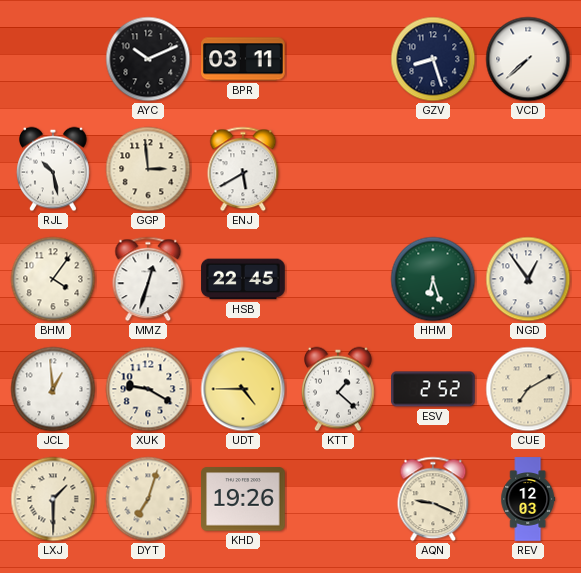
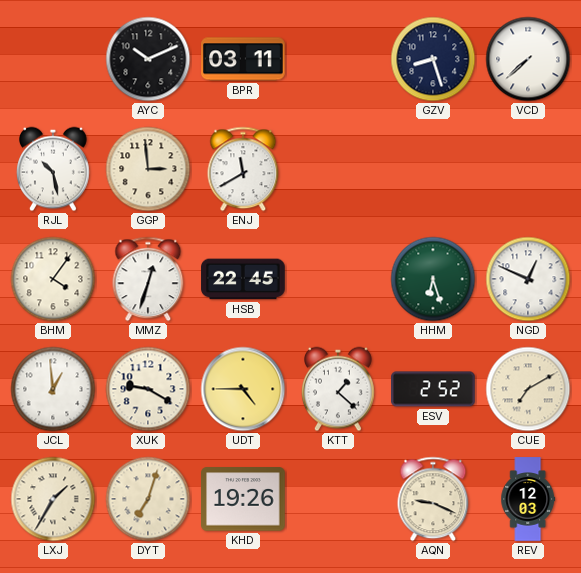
ENJ: 5:40 -> 11:40 (243, 169)
NGD: 12:54 -> 12:49 (528, 279)
LXJ: 1:30 -> 1:35 (53, 499)
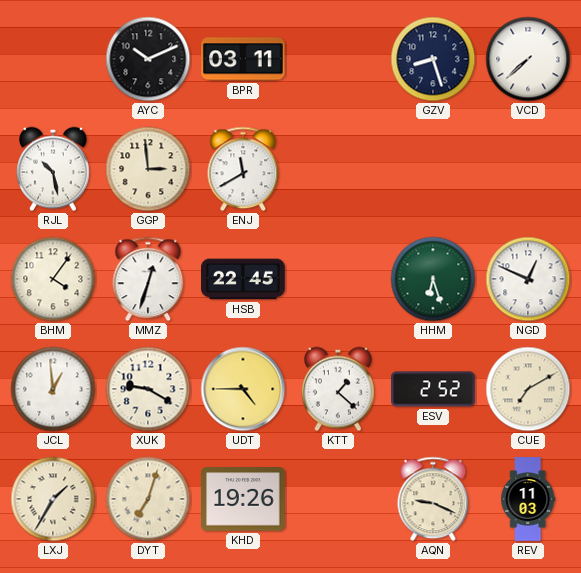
REV: 12:03 -> 11:03 (528, 499)
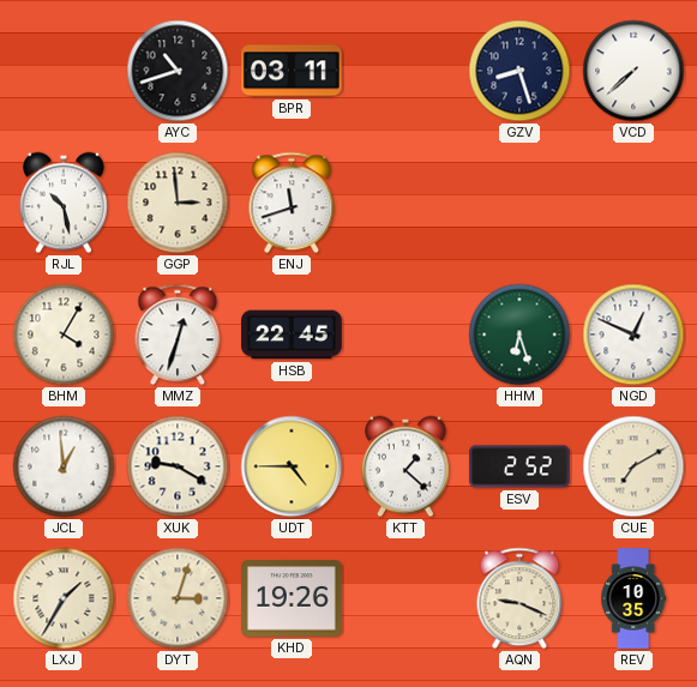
AYC: 10:11 -> 10:42 (178, 71)
ENJ: 11:40 -> 11:42 (292, 203)
BHM: 4:06 -> 4:05 (64, 335)
DYT: 7:03 -> 3:03 (178, 598)
REV: 11:03 -> 10:35 (633, 598)
